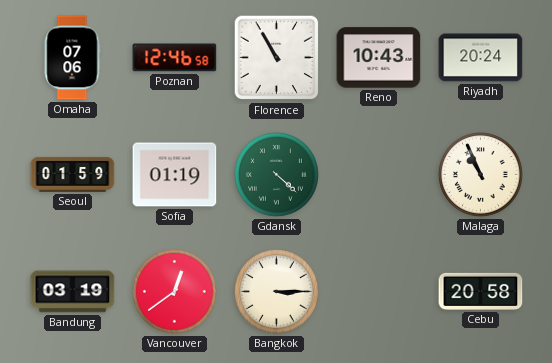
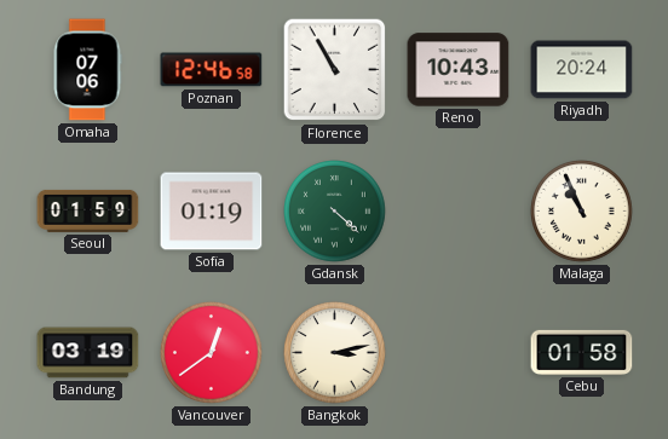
Bangkok: 3:15 -> 3:13 (335, 353)
Cebu: 20:58 -> 01:58 (582, 352)
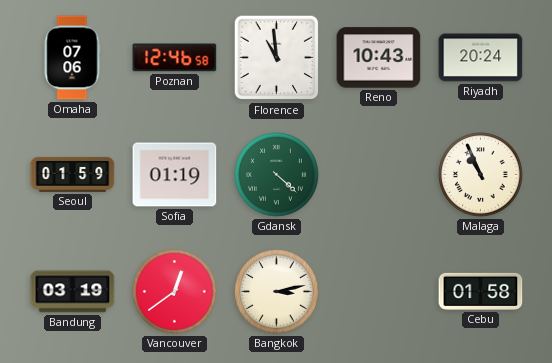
Florence: 10:55 -> 10:59 (277, 58)
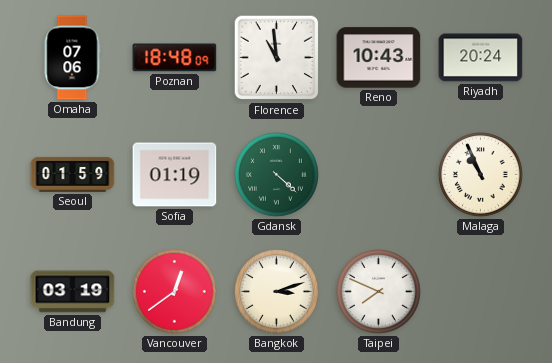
Poznan: 12:46 -> 18:48 (175, 58)
Bangkok: 3:13 -> 3:12 (277, 292)
Taipei: none -> 7:49 (379, 292)
Cebu: 01:58 -> none (481, 291)
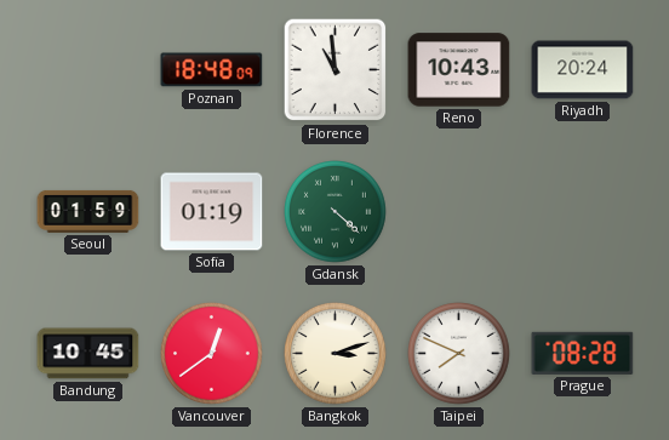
Omaha: 07:06 -> none (72, 58)
Malaga: 10:56 -> none (481, 175)
Bandung: 03:19 -> 10:45 (88, 354)
Prague: none -> 08:28 (583, 353)
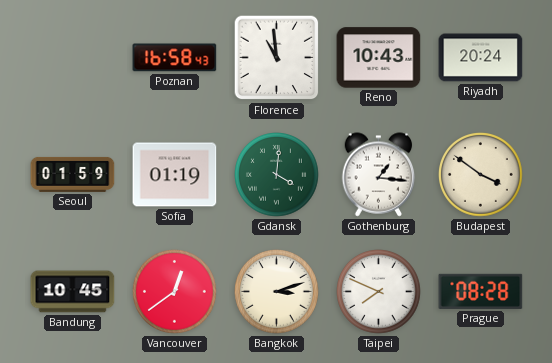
Poznan: 18:48 -> 16:58 (175, 58)
Gdansk: 4:22 -> 4:01 (277, 175)
Gothenburg: none -> 1:16 (379, 175)
Budapest: none -> 3:51 (481, 175)
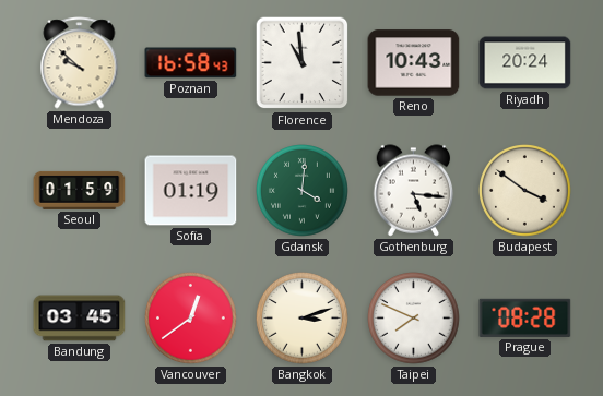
Mendoza: none -> 9:52 (80, 63)
Gothenburg: 1:16 -> 5:16 (414, 191)
Bandung: 10:45 -> 03:45 (80, 319)
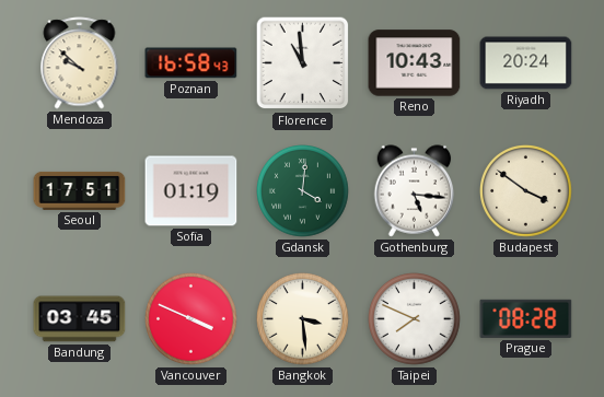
Seoul: 01:59 -> 17:51 (80, 190)
Vancouver: 12:39 -> 3:49 (191, 319)
Bangkok: 3:12 -> 3:29 (303, 319)
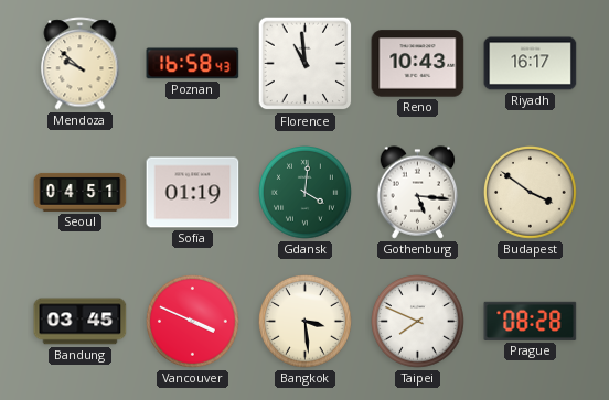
Riyadh: 20:24 -> 16:17 (531, 64)
Seoul: 17:51 -> 04:51 (81, 192)
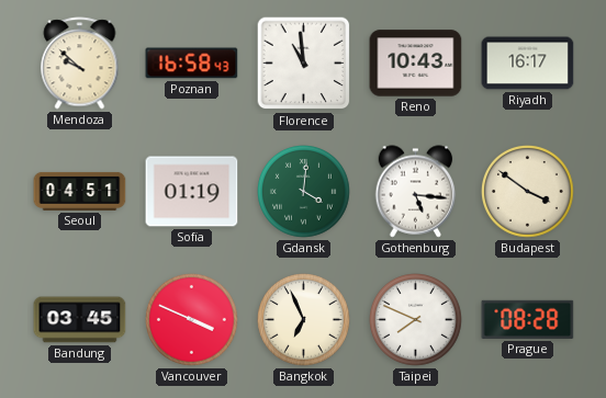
Bangkok: 3:29 -> 6:56 (304, 320)
